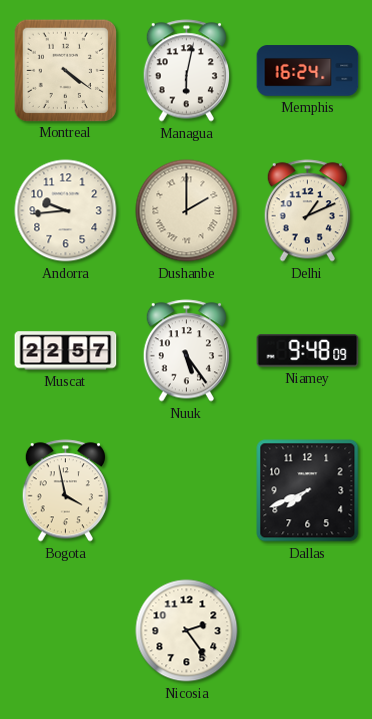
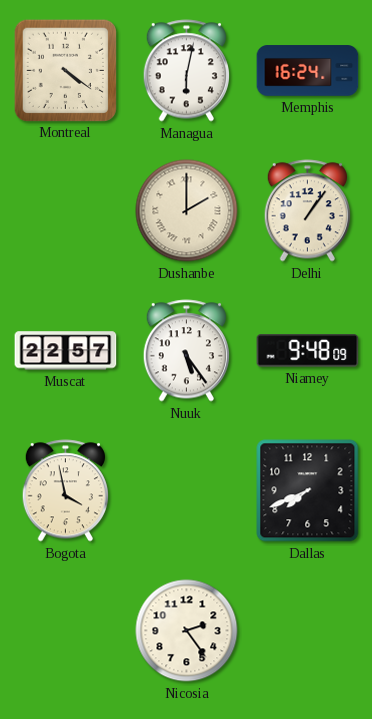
Andorra: 9:44 -> none (66, 211)
Delhi: 1:11 -> 1:06 (307, 211)
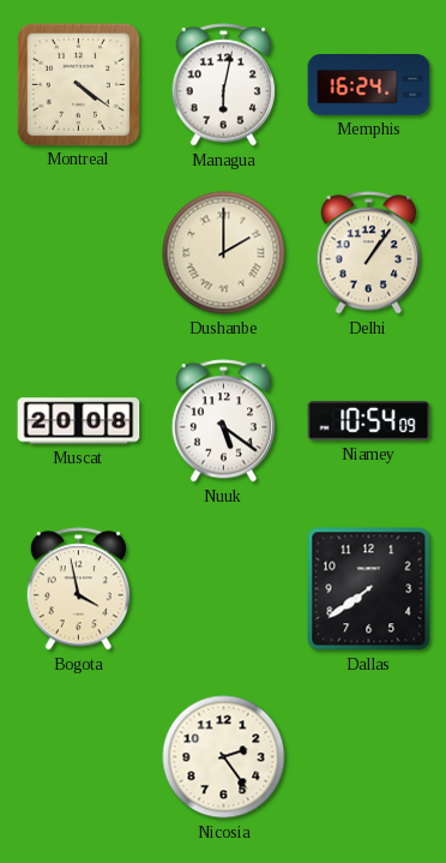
Muscat: 22:57 -> 20:08 (79, 421)
Nuuk: 5:24 -> 5:21 (223, 421)
Niamey: 9:48 -> 10:54 (369, 421)
Dallas: 7:41 -> 7:39 (369, 589)
